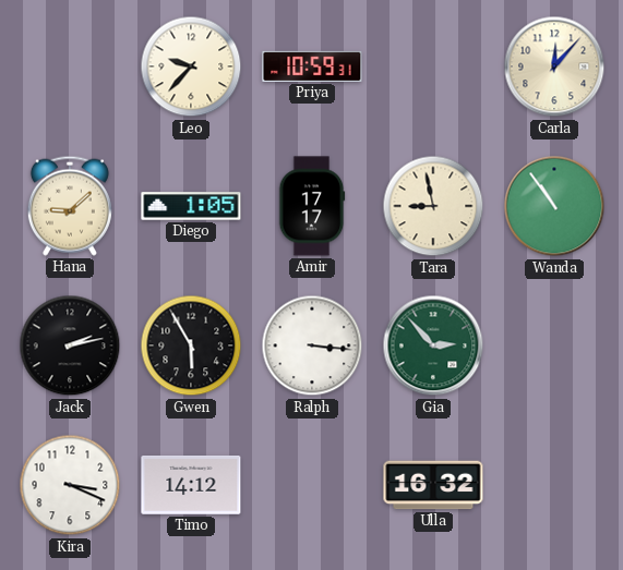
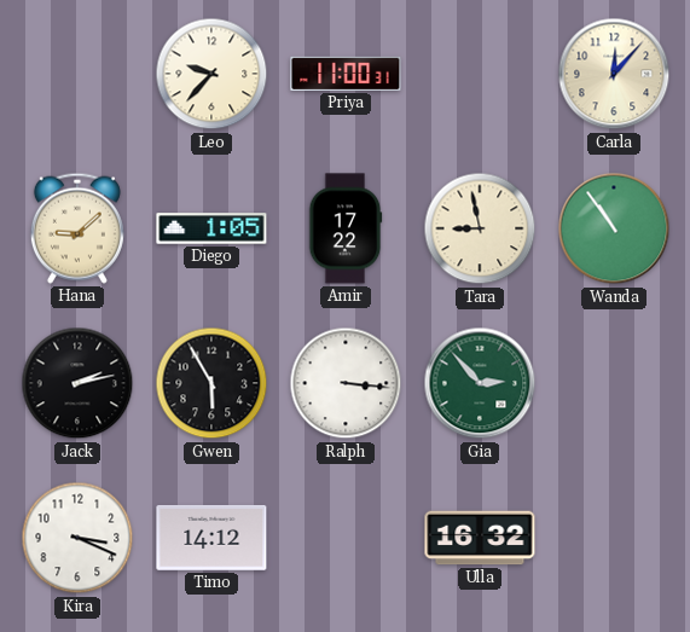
Priya: 10:59 -> 11:00 (346, 74)
Amir: 17:17 -> 17:22 (346, 228)
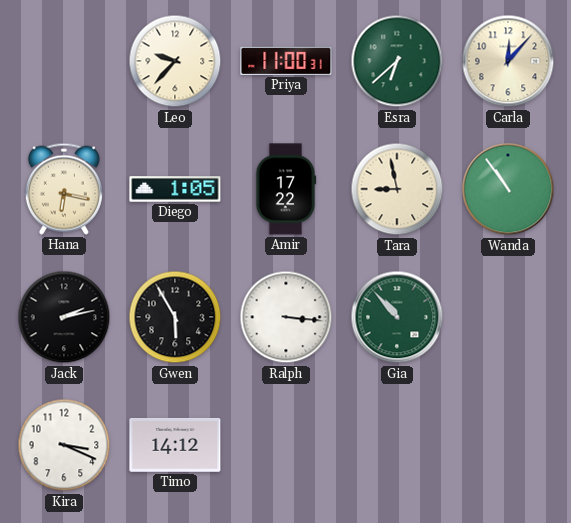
Esra: none -> 6:38 (397, 61)
Hana: 9:08 -> 6:17 (64, 189)
Gia: 2:53 -> 10:53 (397, 317)
Ulla: 16:32 -> none (480, 538)
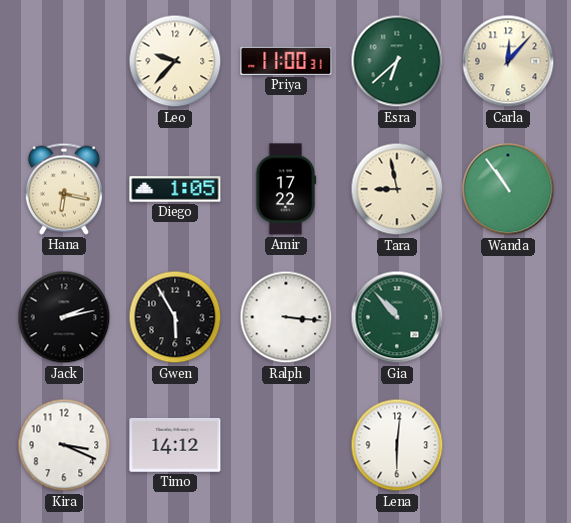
Lena: none -> 6:01 (397, 445)
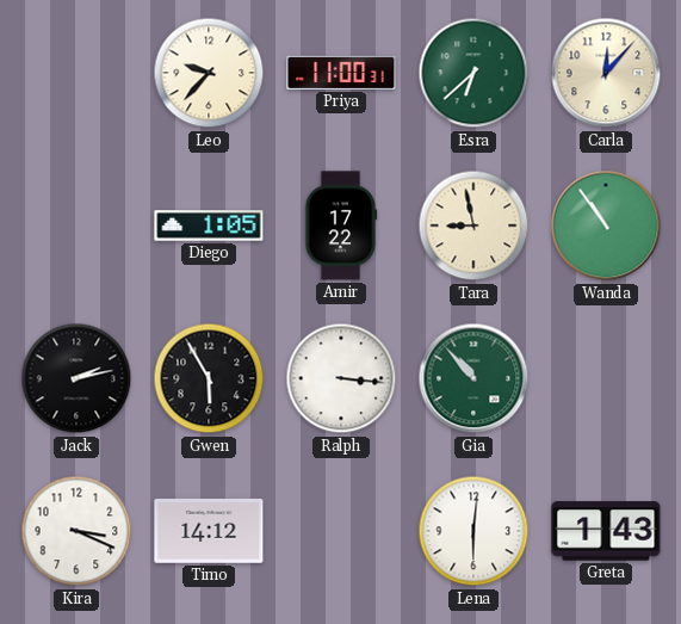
Hana: 6:17 -> none (64, 189)
Greta: none -> 1:43 (606, 531)
